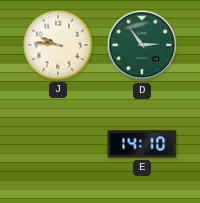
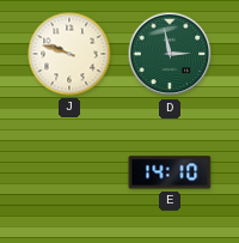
J: 9:46 -> 9:48 (69, 54)
D: 2:54 -> 2:58 (170, 54)
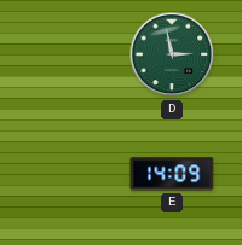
J: 9:48 -> none (69, 54)
E: 14:10 -> 14:09 (172, 174)
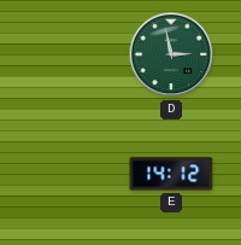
E: 14:09 -> 14:12 (171, 174)
